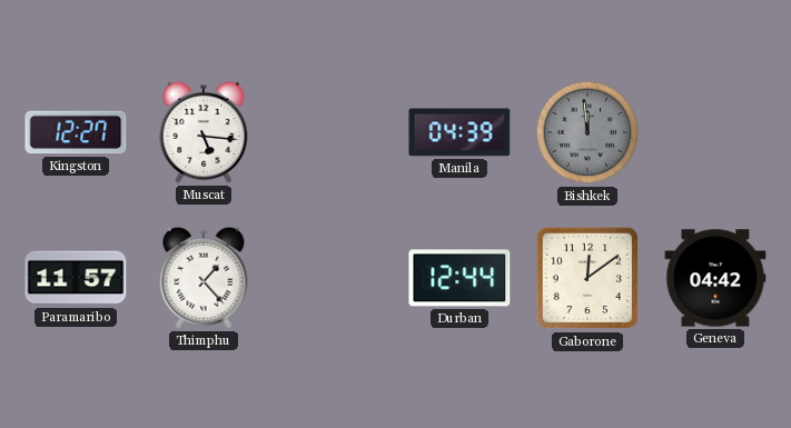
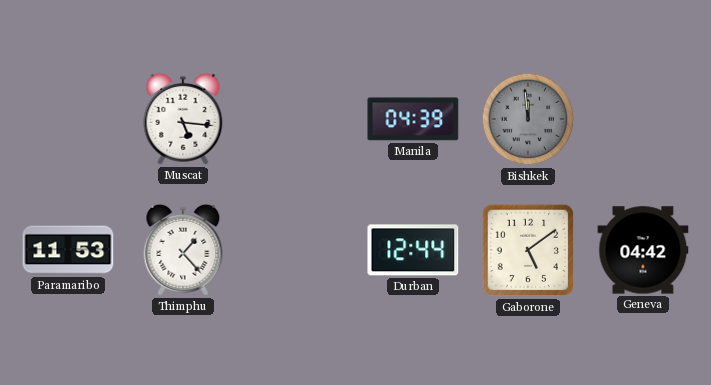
Kingston: 12:27 -> none (76, 132)
Paramaribo: 11:57 -> 11:53 (68, 250)
Gaborone: 12:09 -> 5:09 (528, 250)
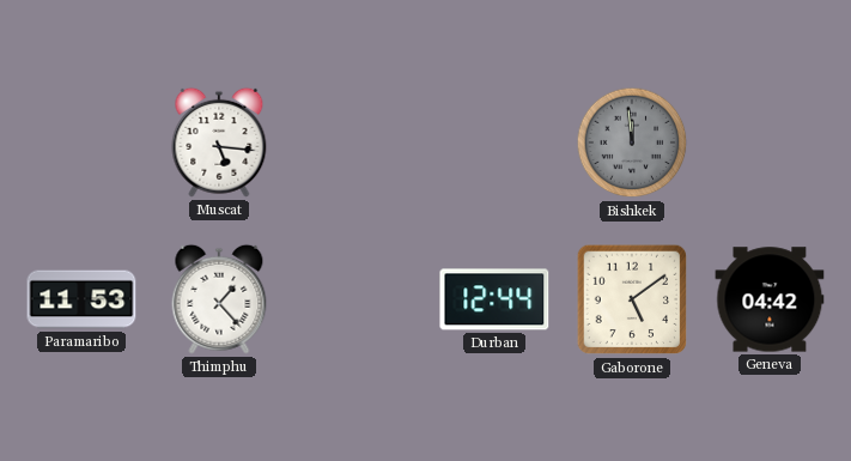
Manila: 04:39 -> none (413, 119)
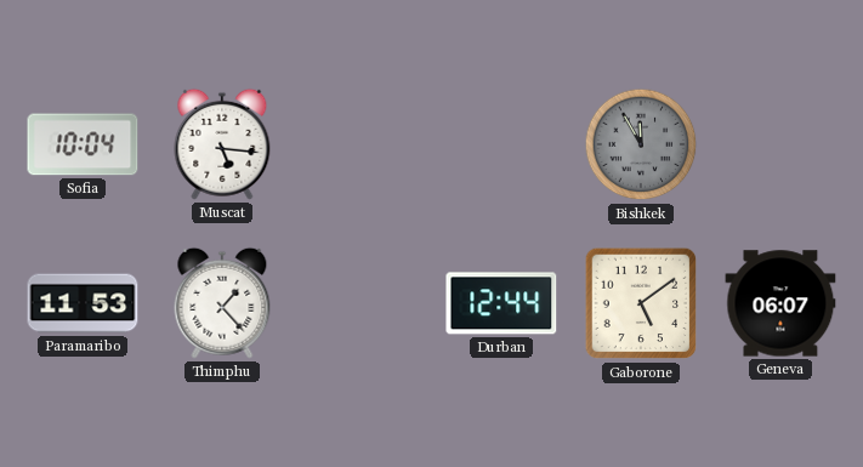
Sofia: none -> 10:04 (83, 144)
Bishkek: 11:59 -> 11:55 (641, 144)
Geneva: 04:42 -> 06:07 (780, 303)
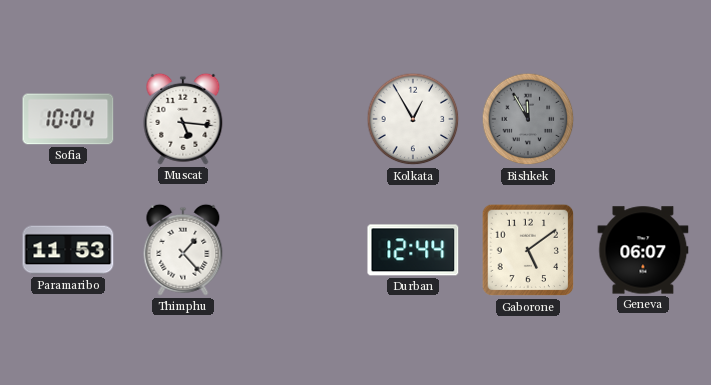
Kolkata: none -> 12:55 (413, 119)
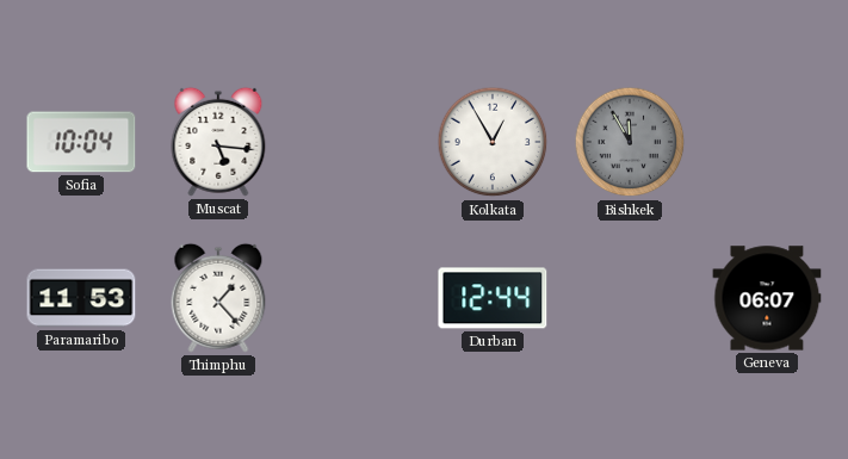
Gaborone: 5:09 -> none (528, 250)
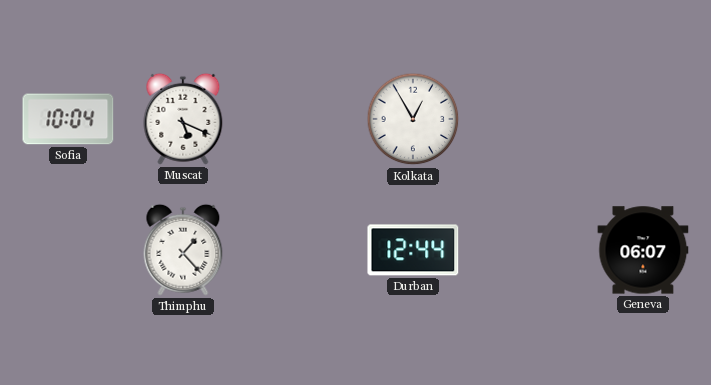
Muscat: 5:16 -> 5:19 (183, 119)
Bishkek: 11:55 -> none (630, 142)
Paramaribo: 11:53 -> none (81, 298)
